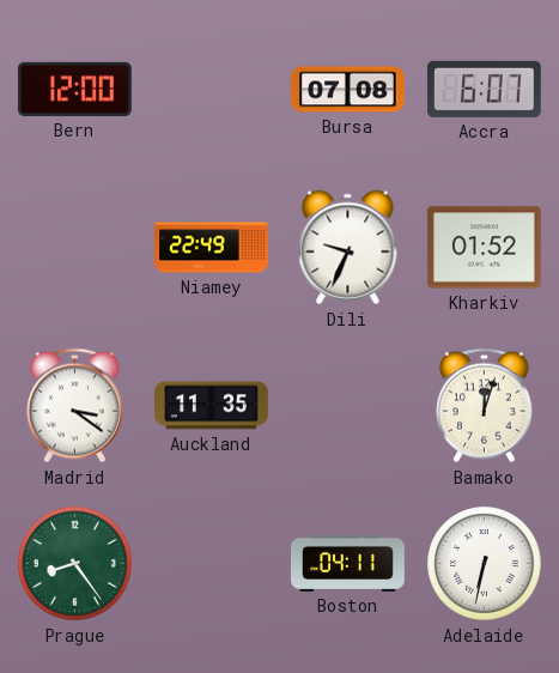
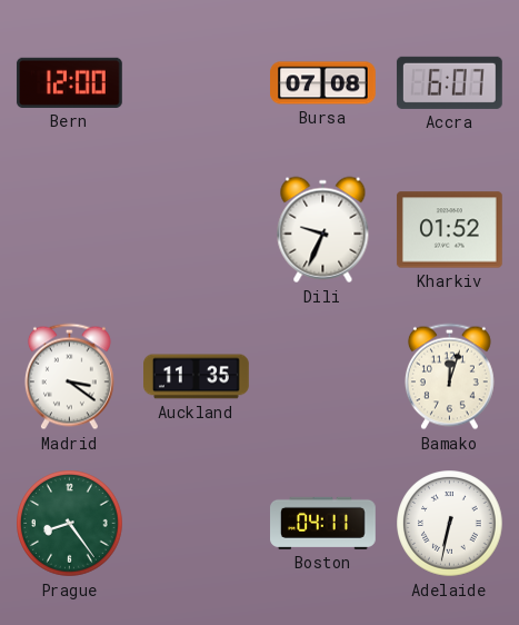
Niamey: 22:49 -> none (212, 248)
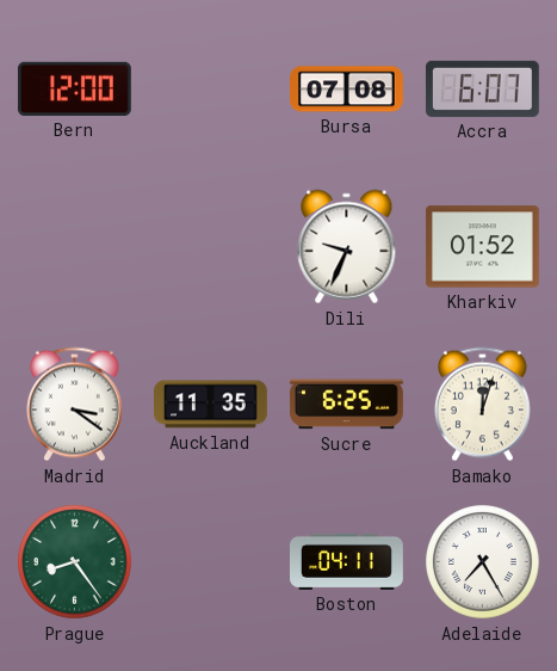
Sucre: none -> 6:25 (347, 405)
Adelaide: 6:32 -> 7:25 (483, 562)
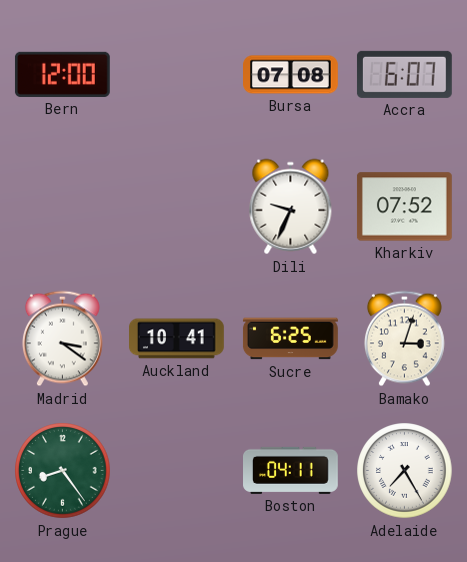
Kharkiv: 01:52 -> 07:52 (404, 207)
Auckland: 11:35 -> 10:41 (177, 339)
Bamako: 12:03 -> 3:03 (404, 339)
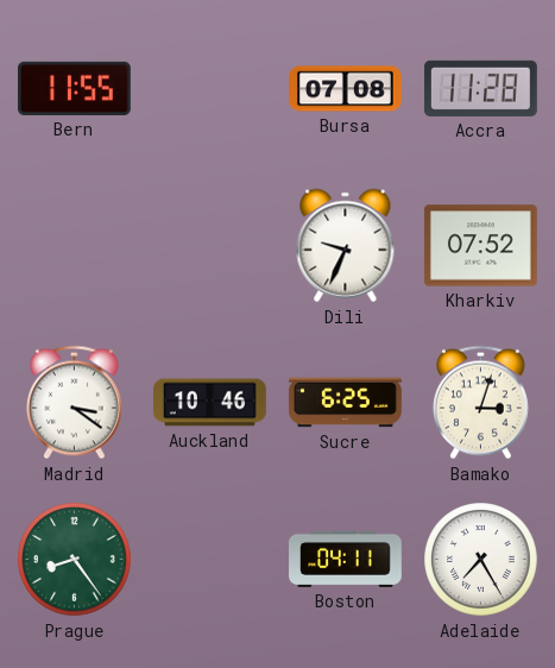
Bern: 12:00 -> 11:55 (74, 88)
Accra: 6:07 -> 11:28 (480, 88)
Auckland: 10:41 -> 10:46 (210, 403)
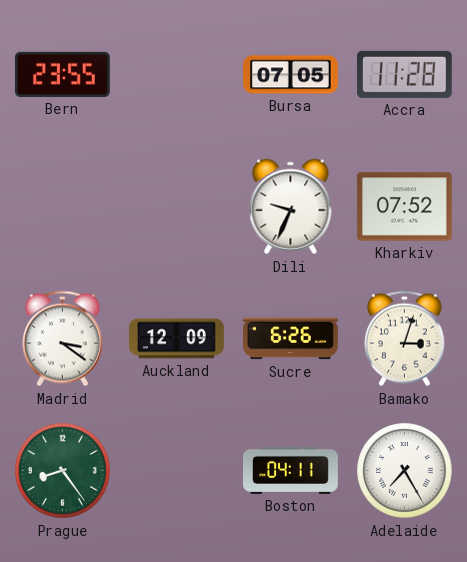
Bern: 11:55 -> 23:55 (62, 74)
Bursa: 07:08 -> 07:05 (291, 75)
Auckland: 10:46 -> 12:09 (177, 339)
Sucre: 6:25 -> 6:26 (291, 339)
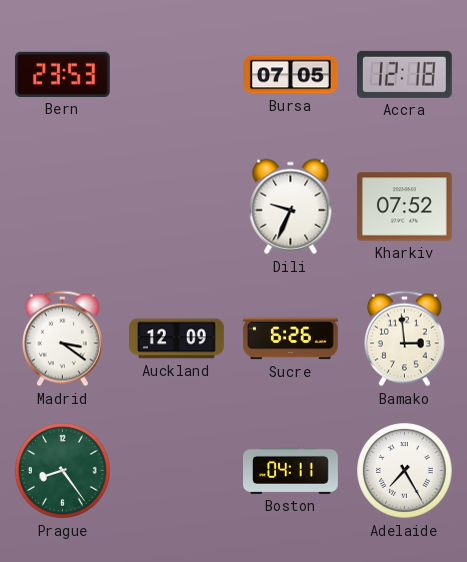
Bern: 23:55 -> 23:53 (62, 74)
Accra: 11:28 -> 12:18 (404, 74)
Bamako: 3:03 -> 2:59 (404, 339)
